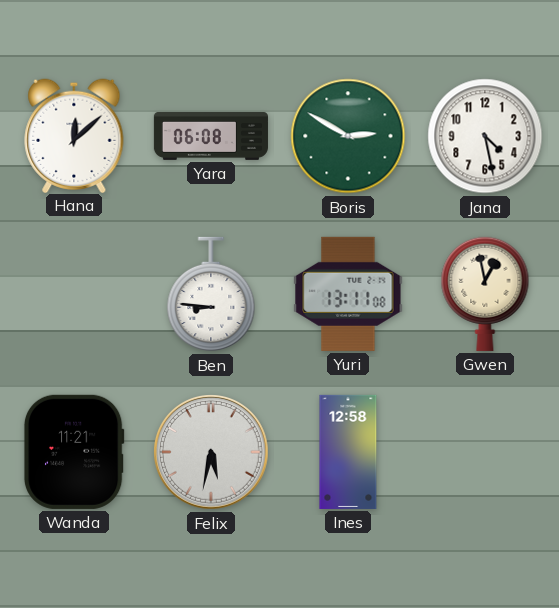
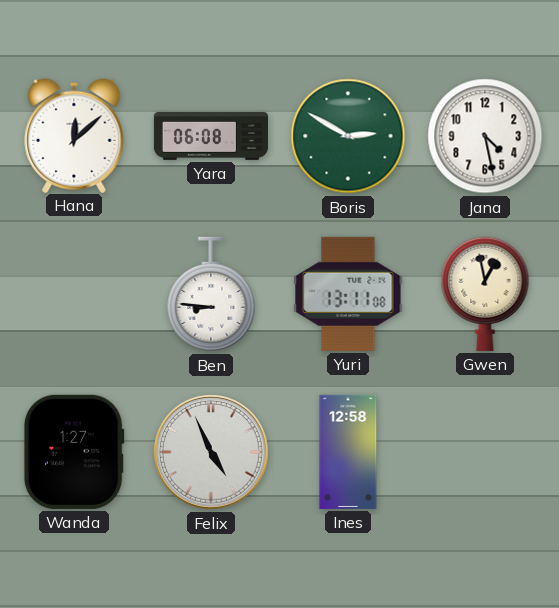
Wanda: 11:21 -> 1:27 (74, 452)
Felix: 5:32 -> 4:56 (212, 453)
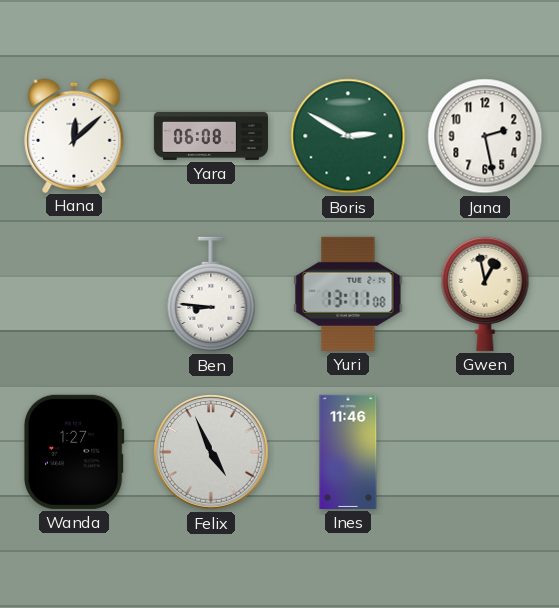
Jana: 4:28 -> 2:28 (485, 136)
Ines: 12:58 -> 11:46 (348, 452)
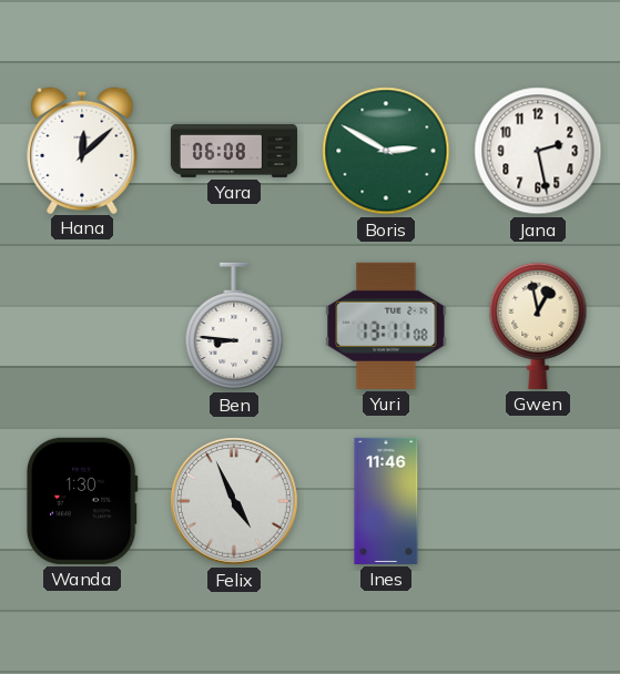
Wanda: 1:27 -> 1:30 (82, 501)
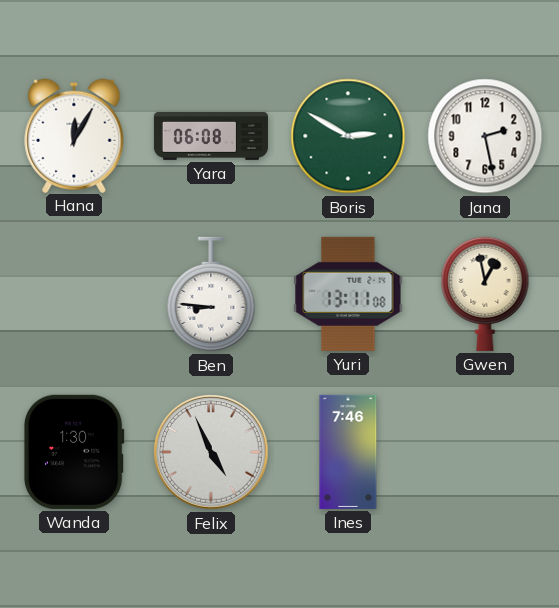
Hana: 12:08 -> 12:05 (74, 135)
Ines: 11:46 -> 7:46 (348, 452)
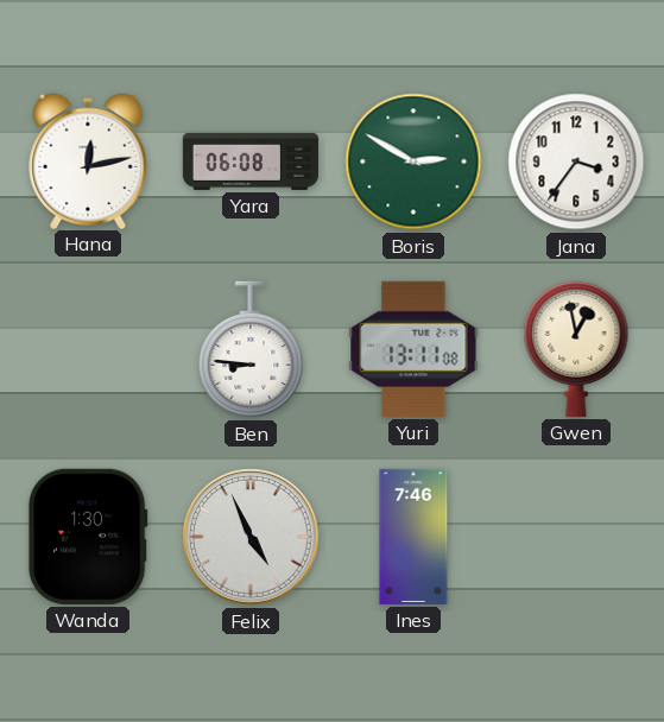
Hana: 12:05 -> 12:13 (88, 160)
Jana: 2:28 -> 3:36 (576, 161)
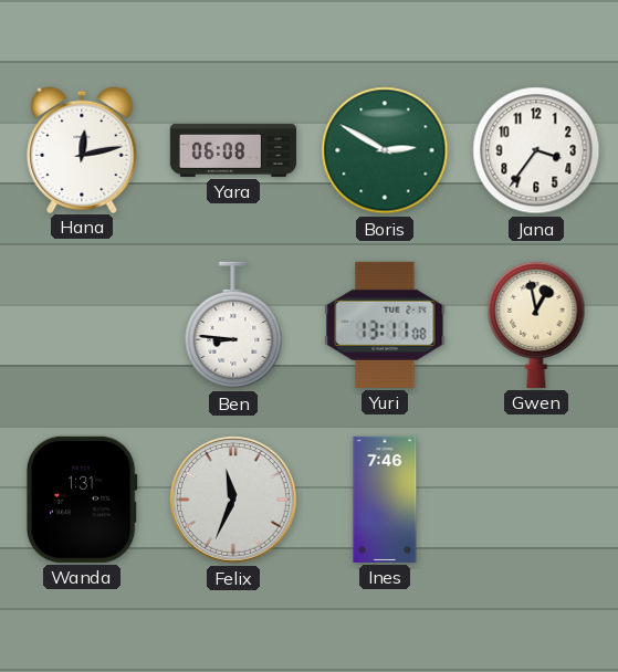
Wanda: 1:30 -> 1:31 (82, 500)
Felix: 4:56 -> 11:34 (234, 501)
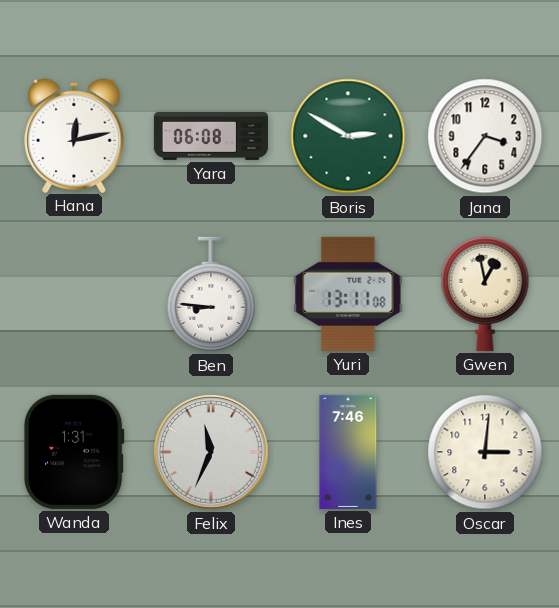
Oscar: none -> 3:01 (485, 452)
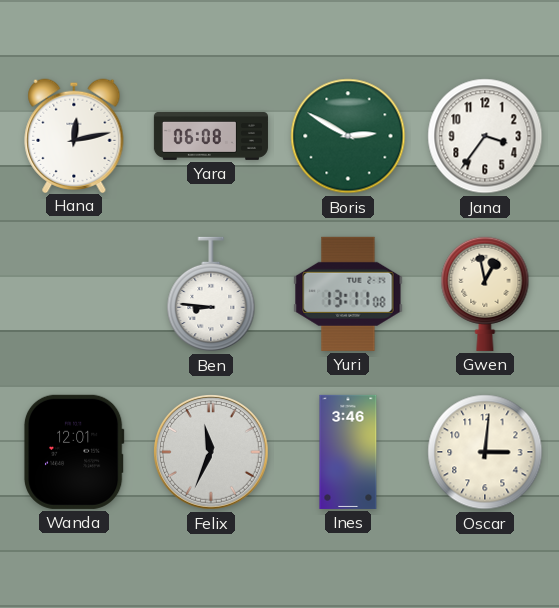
Wanda: 1:31 -> 12:01 (74, 452)
Ines: 7:46 -> 3:46 (348, 452)
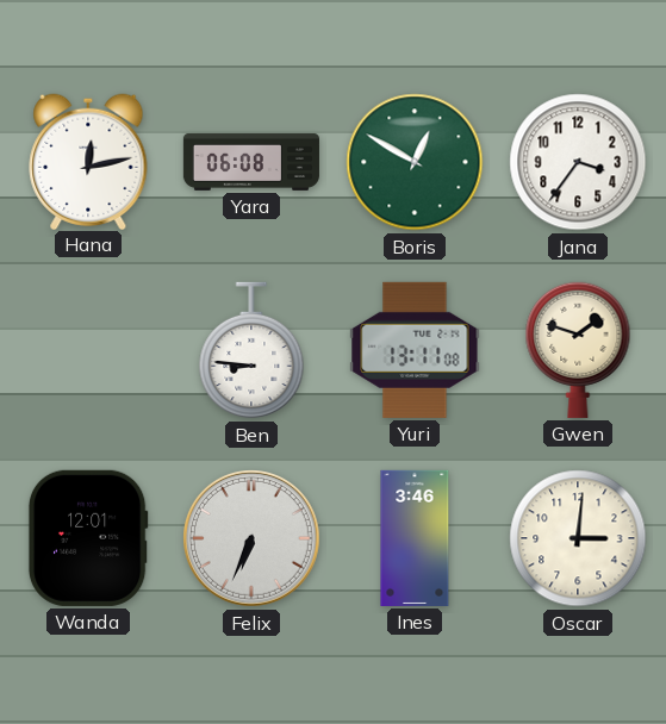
Boris: 2:50 -> 12:50 (415, 162)
Gwen: 12:58 -> 1:48 (578, 350)
Felix: 11:34 -> 6:34 (253, 539)
